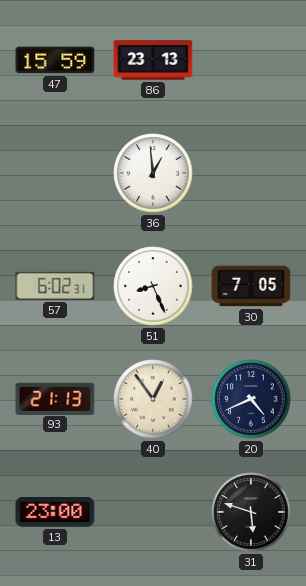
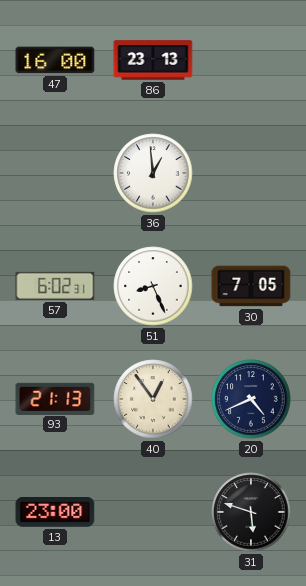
47: 15:59 -> 16:00 (55, 60)
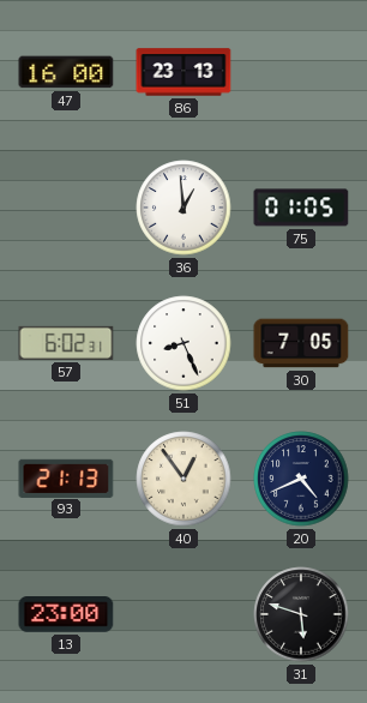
75: none -> 01:05 (301, 208)
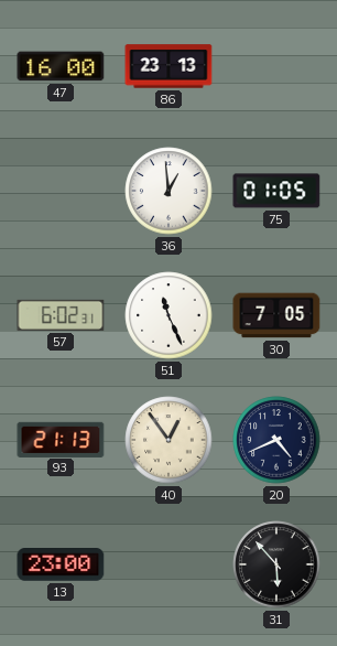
51: 8:26 -> 11:26 (168, 315)
31: 5:48 -> 5:53 (276, 564)
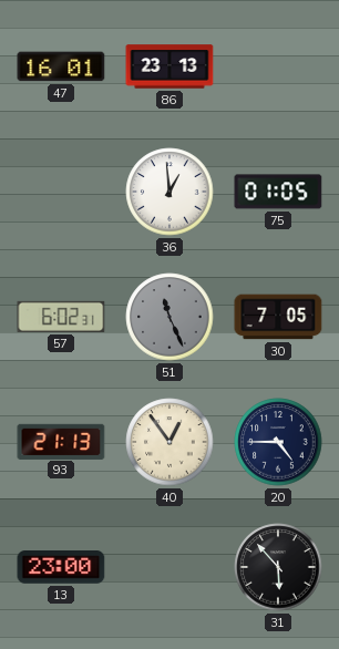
47: 16:00 -> 16:01 (61, 66)
51 dial: white -> grey (169, 317)
20: 4:41 -> 4:45 (278, 442)
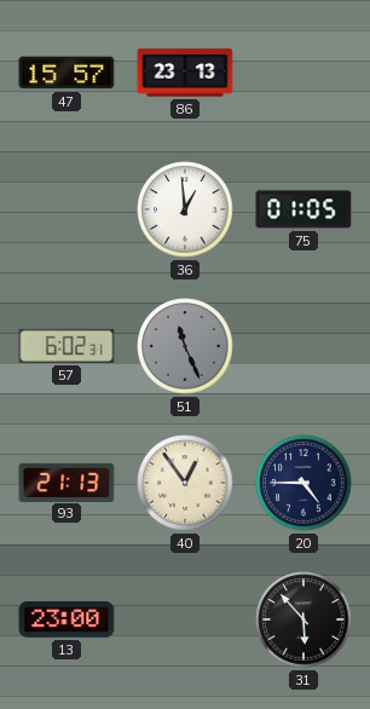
47: 16:01 -> 15:57 (67, 73)
30: 7:05 -> none (278, 317)
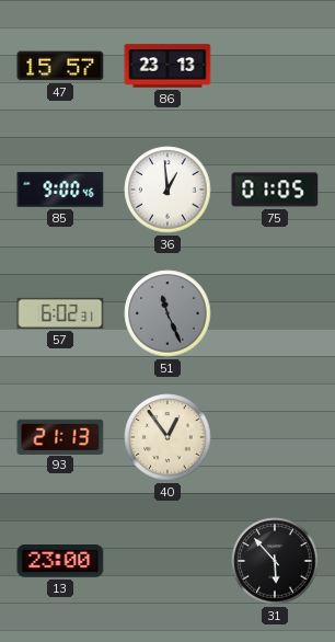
85: none -> 9:00 (60, 191)
20: 4:45 -> none (303, 483)
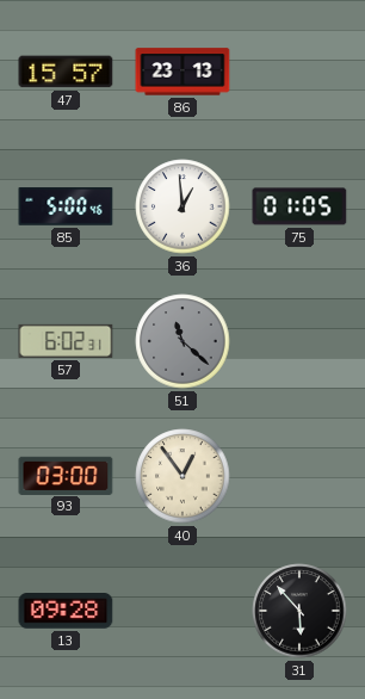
85: 9:00 -> 5:00 (66, 208)
51: 11:26 -> 11:22 (182, 341)
93: 21:13 -> 03:00 (66, 475)
13: 23:00 -> 09:28 (66, 612)
